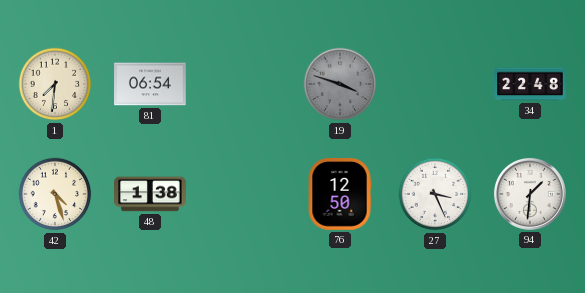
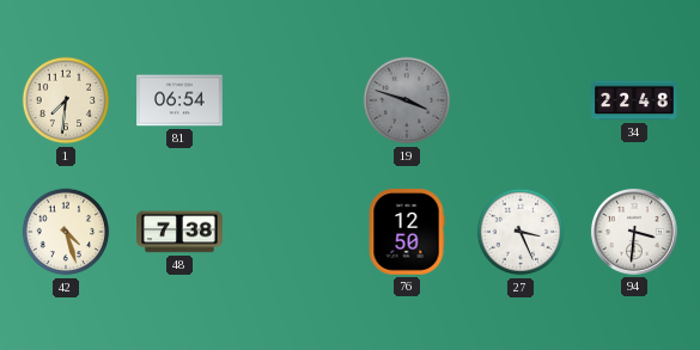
48: 1:38 -> 7:38 (179, 232)
94: 1:31 -> 3:31 (634, 232)
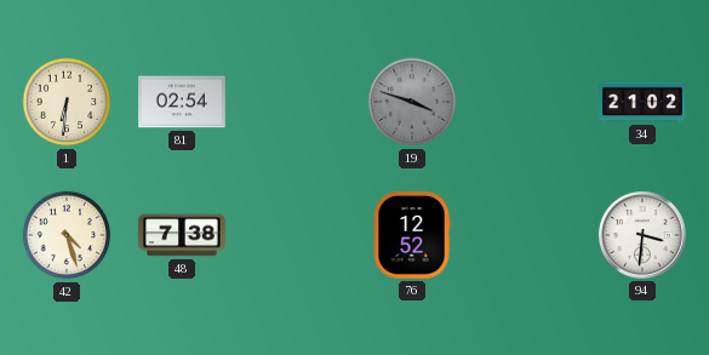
1: 7:31 -> 6:31 (67, 102)
81: 06:54 -> 02:54 (182, 102)
34: 22:48 -> 21:02 (642, 102)
76: 12:50 -> 12:52 (412, 235)
27: 3:26 -> none (521, 232)
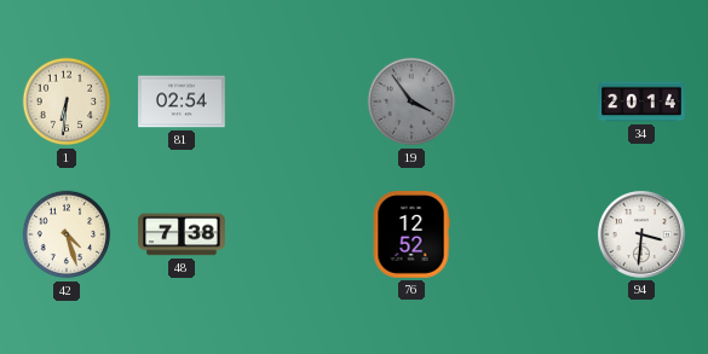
19: 3:48 -> 3:54 (411, 101)
34: 21:02 -> 20:14 (641, 101)
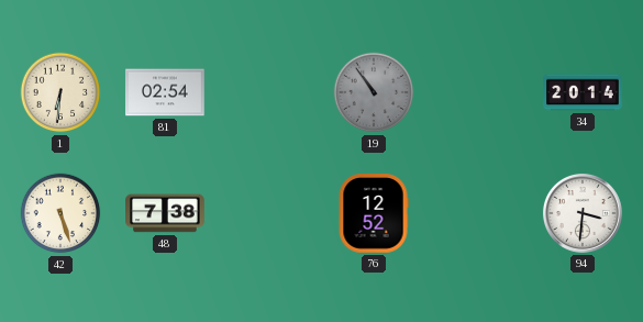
19: 3:54 -> 10:54 (374, 92)
42: 4:27 -> 5:27 (60, 213)
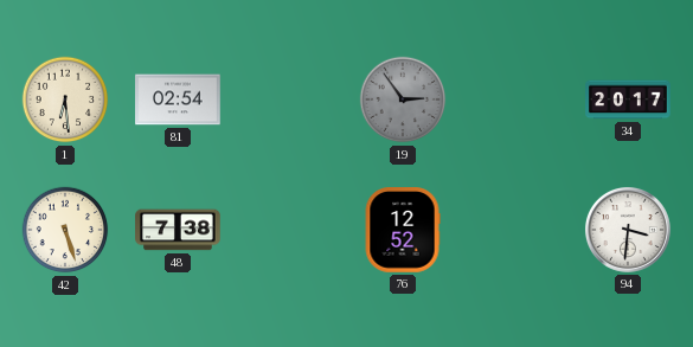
1: 6:31 -> 6:29 (65, 99)
19: 10:54 -> 2:54 (403, 99)
34: 20:14 -> 20:17 (628, 99)
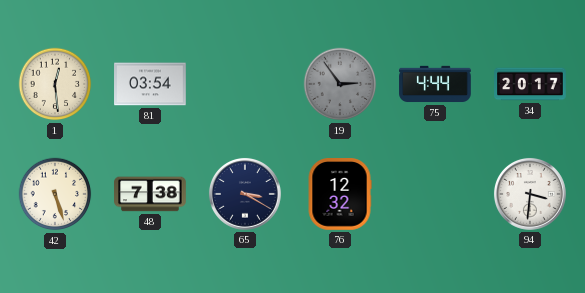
1: 6:29 -> 12:29 (55, 84)
81: 02:54 -> 03:54 (150, 84)
75: none -> 4:44 (435, 84)
65: none -> 3:20 (245, 194)
76: 12:52 -> 12:32 (340, 194)
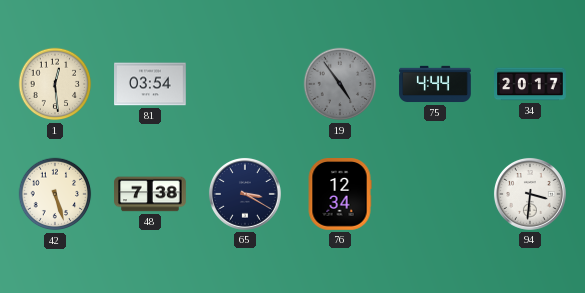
19: 2:54 -> 4:54 (340, 84)
76: 12:32 -> 12:34 (340, 194)
